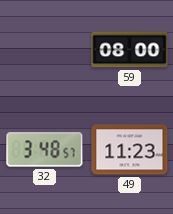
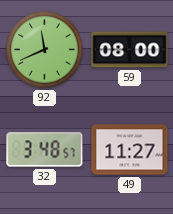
92: none -> 11:41 (44, 49)
49: 11:23 -> 11:27 (130, 150)
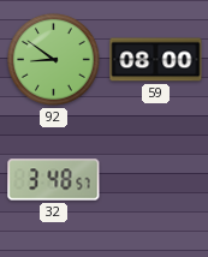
92: 11:41 -> 8:51 (53, 59)
49: 11:27 -> none (130, 150)
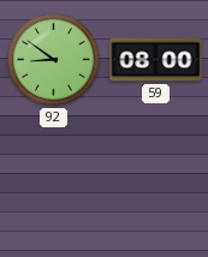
32: 3:48 -> none (54, 180)
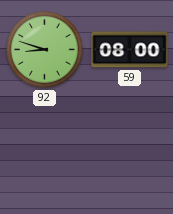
92: 8:51 -> 8:48 (44, 49)
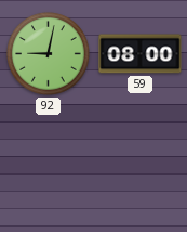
92: 8:48 -> 9:02 (48, 53)
